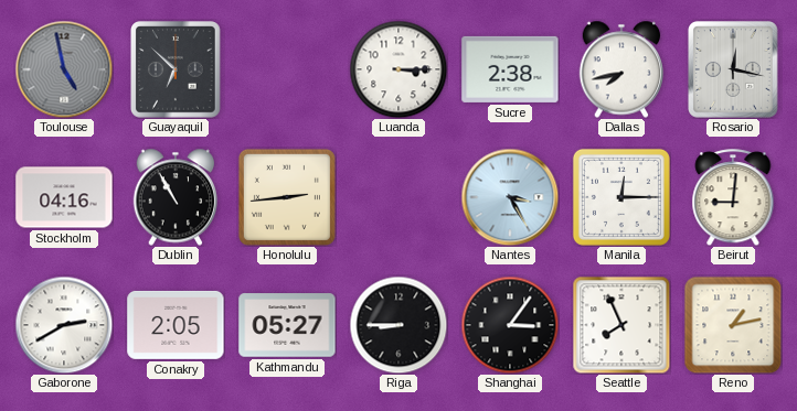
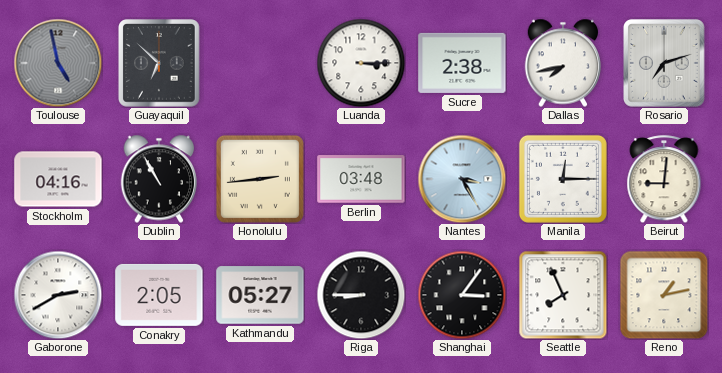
Rosario: 12:17 -> 7:12 (665, 63)
Berlin: none -> 03:48 (361, 179)
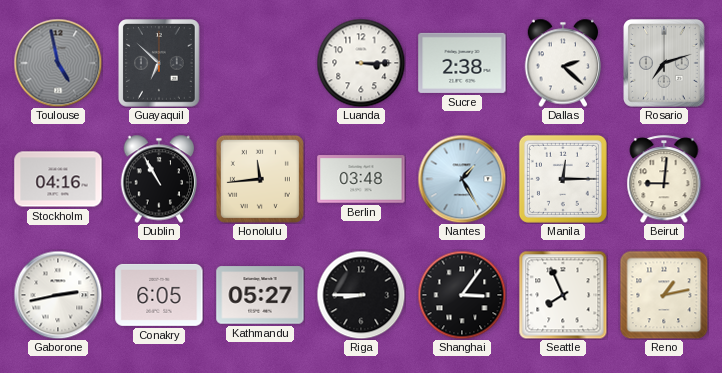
Dallas: 7:43 -> 2:22 (563, 63)
Honolulu: 2:44 -> 11:44 (260, 179)
Nantes: 3:25 -> 1:25 (462, 179)
Gaborone: 2:40 -> 2:43 (58, 295)
Conakry: 2:05 -> 6:05 (159, 295)
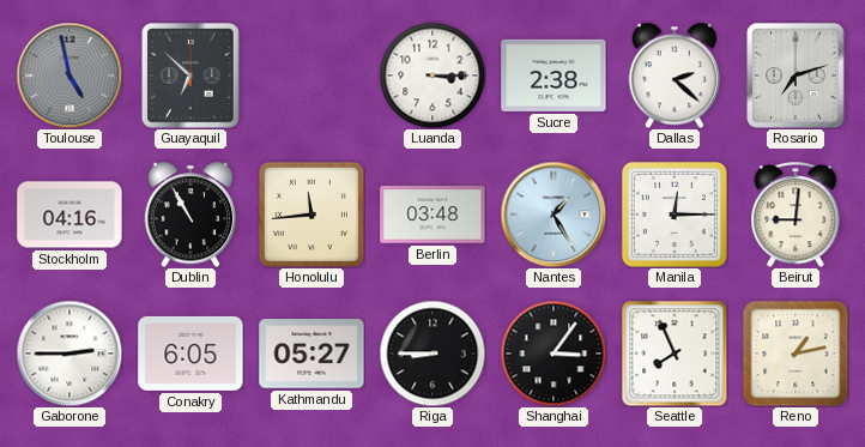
Gaborone: 2:43 -> 2:45 (69, 354)
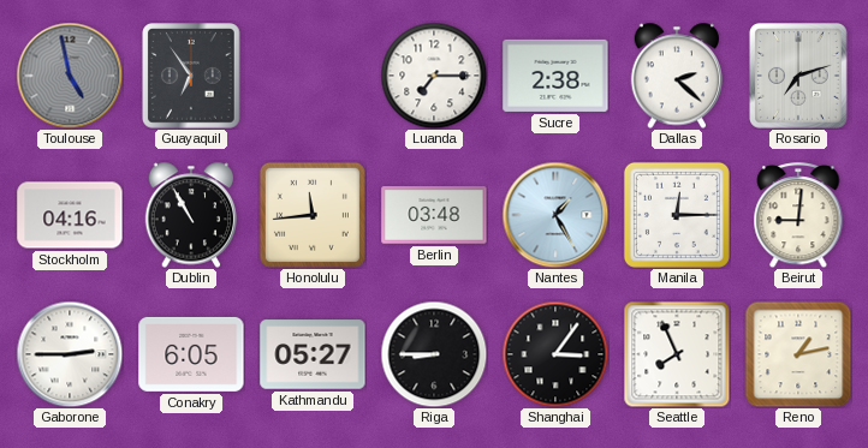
Guayaquil: 6:52 -> 6:54 (192, 76)
Luanda: 3:15 -> 7:15 (434, 76)
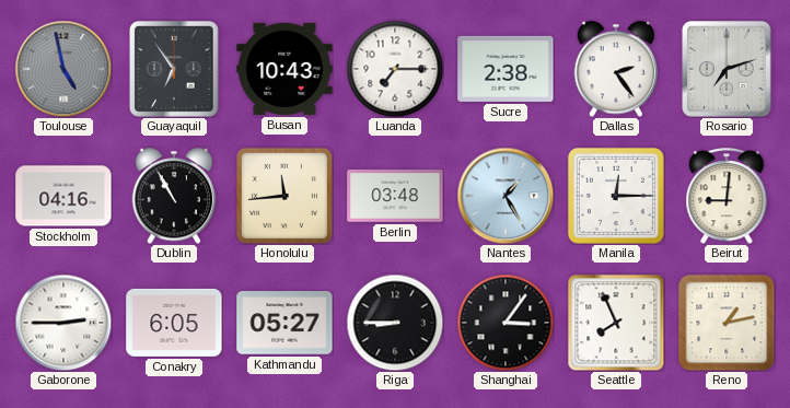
Busan: none -> 10:43 (284, 69)
Dallas: 2:22 -> 2:24 (616, 69)
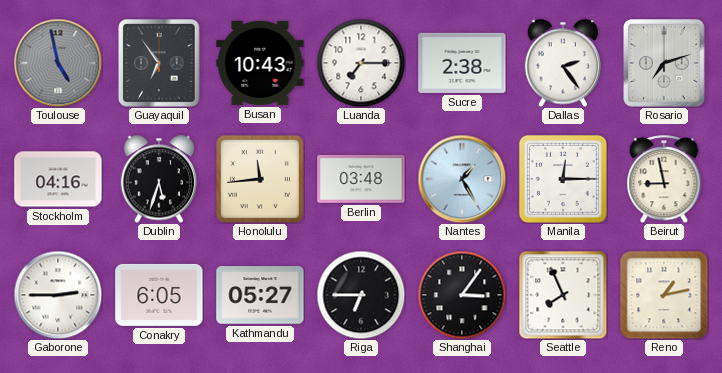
Dublin: 10:55 -> 5:33 (159, 179)
Beirut: 9:01 -> 8:58 (664, 179)
Riga: 8:45 -> 6:45 (361, 295)
